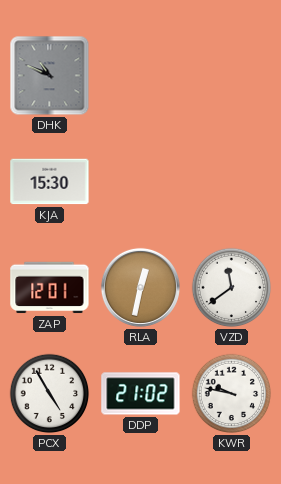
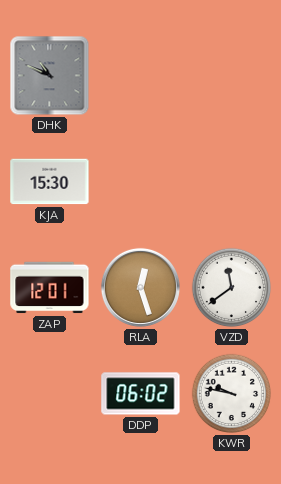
RLA: 12:32 -> 12:27 (140, 287)
PCX: 4:55 -> none (50, 394)
DDP: 21:02 -> 06:02 (141, 394)
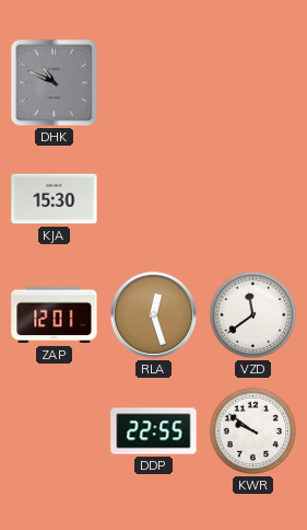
DDP: 06:02 -> 22:55 (154, 431)
KWR: 9:47 -> 9:51 (253, 431)
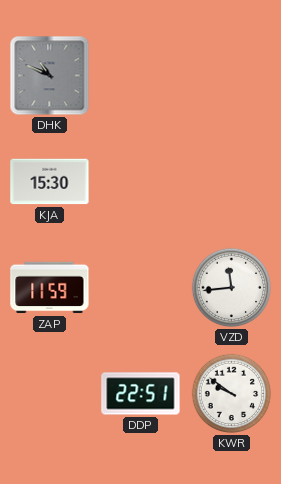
ZAP: 12:01 -> 11:59 (50, 288)
RLA: 12:27 -> none (153, 314)
VZD: 11:39 -> 11:44 (232, 288)
DDP: 22:55 -> 22:51 (141, 394)
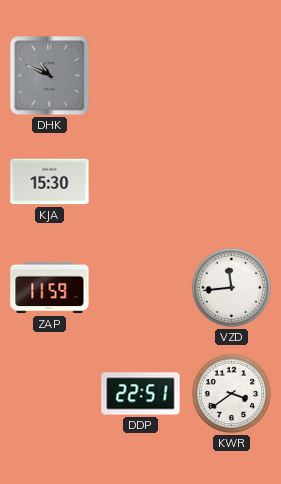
KWR: 9:51 -> 3:39 (232, 394)
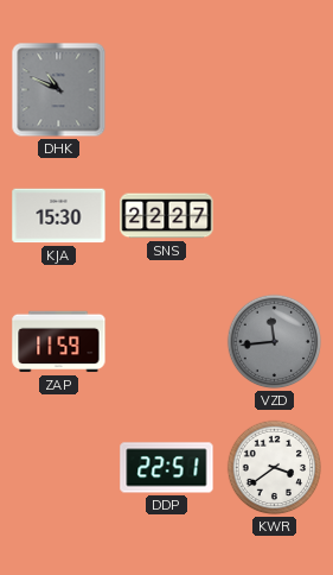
SNS: none -> 22:27 (167, 216)
VZD dial: white -> grey (275, 342)
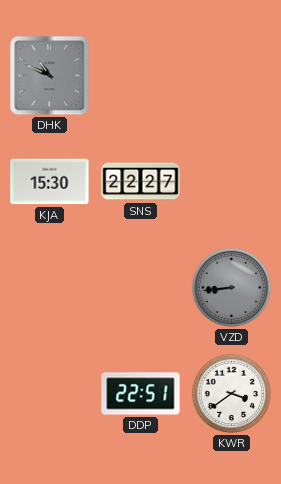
ZAP: 11:59 -> none (59, 342)
VZD: 11:44 -> 8:44 (232, 288)
